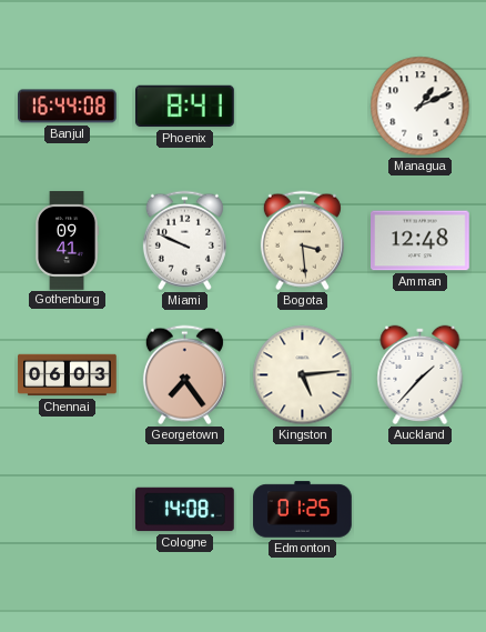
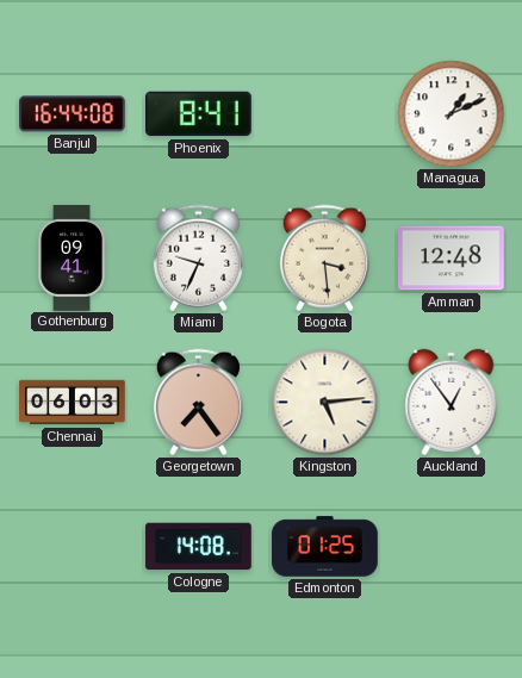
Miami: 9:49 -> 9:34 (198, 259)
Auckland: 1:37 -> 12:54 (452, 402)
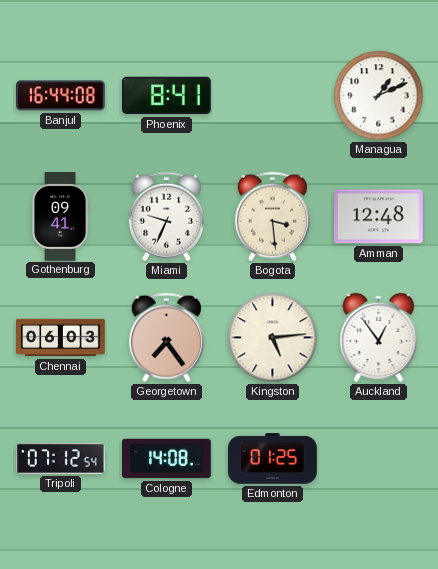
Tripoli: none -> 07:12 (61, 458)
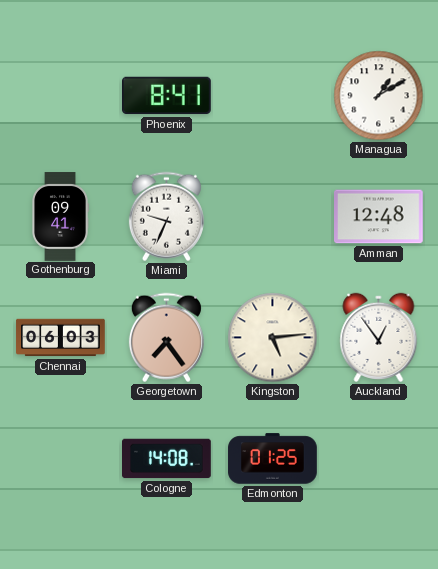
Banjul: 16:44 -> none (61, 96)
Managua: 1:11 -> 1:10 (379, 96)
Bogota: 3:29 -> none (272, 217)
Tripoli: 07:12 -> none (61, 458)
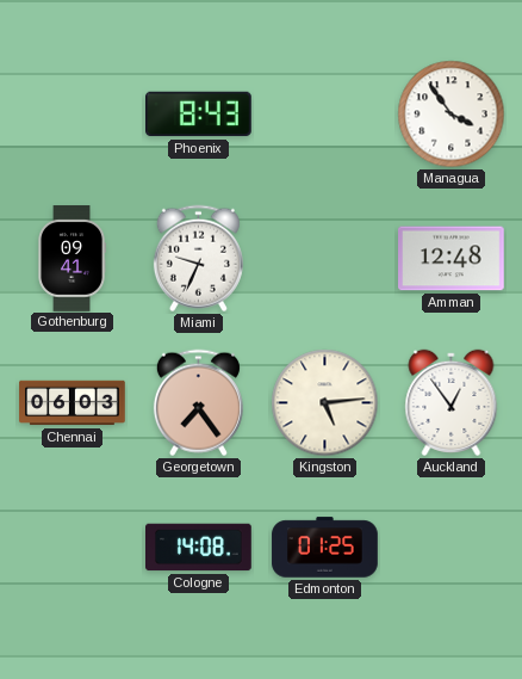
Phoenix: 8:41 -> 8:43 (199, 115)
Managua: 1:10 -> 3:54 (452, 115)
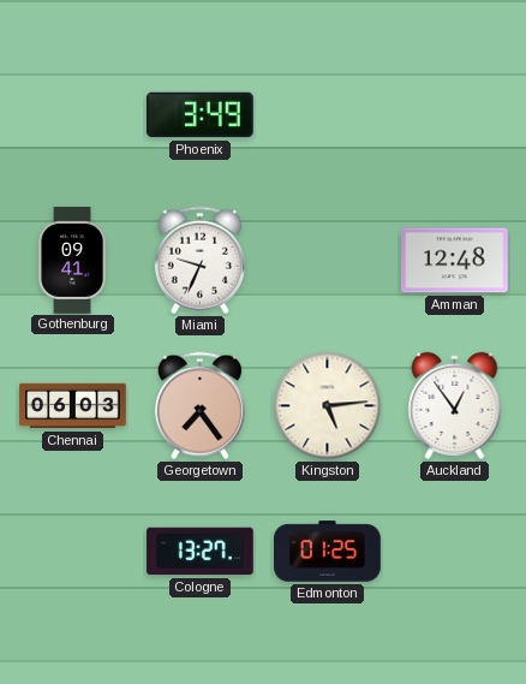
Phoenix: 8:43 -> 3:49 (201, 115)
Managua: 3:54 -> none (452, 115)
Cologne: 14:08 -> 13:27 (201, 552)
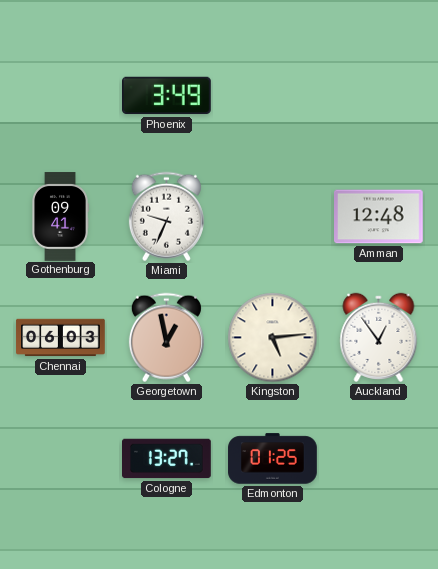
Georgetown: 7:24 -> 12:58 (166, 338)
